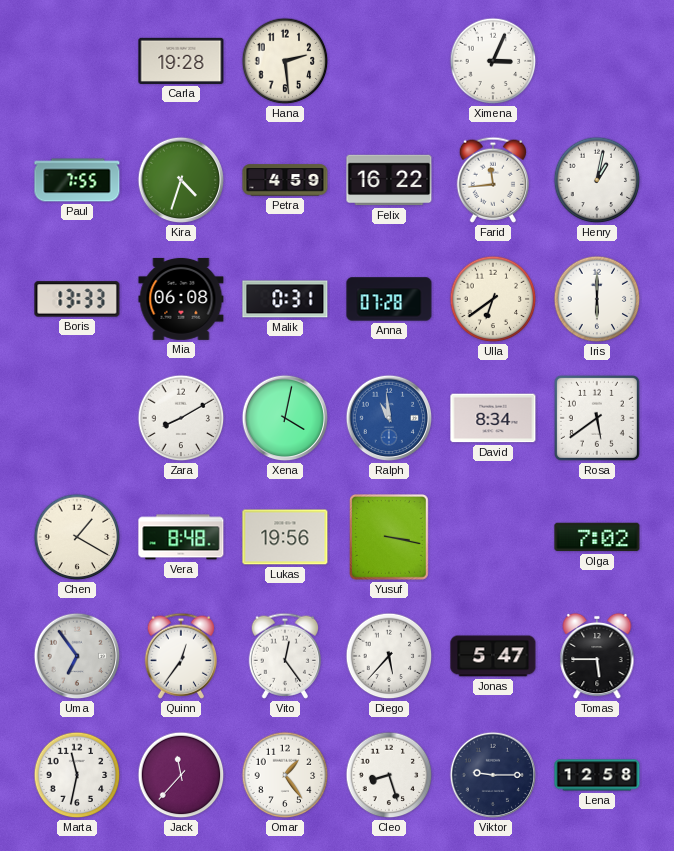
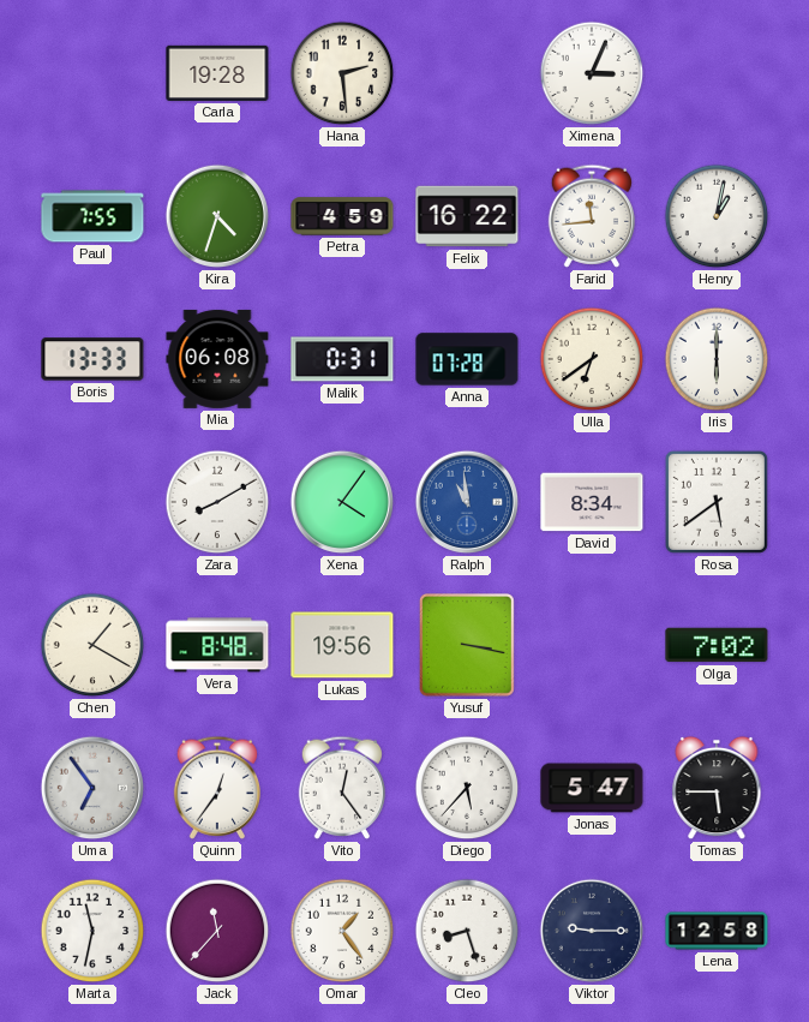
Xena: 4:02 -> 4:06 (342, 502)
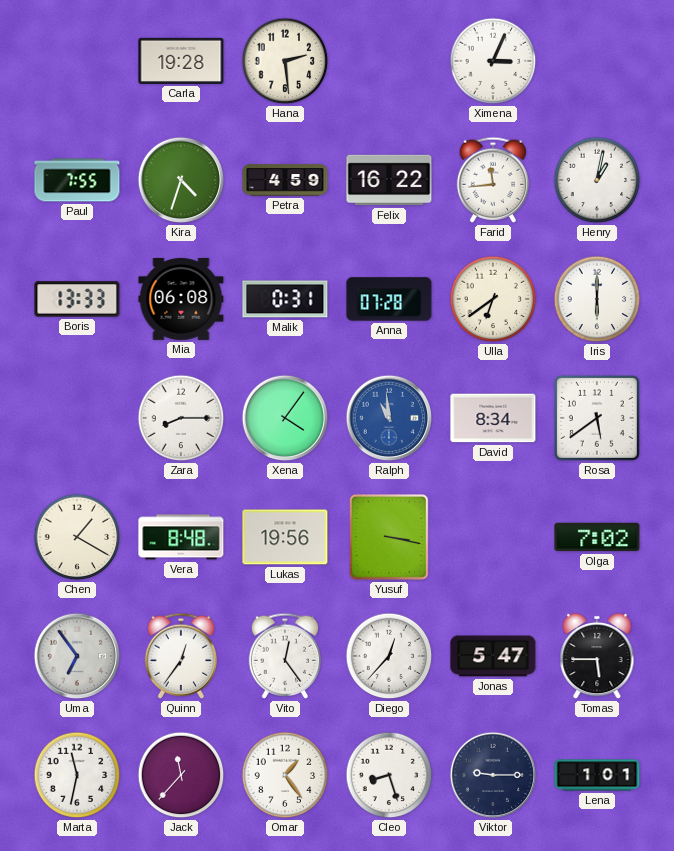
Zara: 8:10 -> 8:15 (181, 418)
Diego: 5:37 -> 12:37 (389, 656)
Lena: 12:58 -> 1:01 (597, 775)
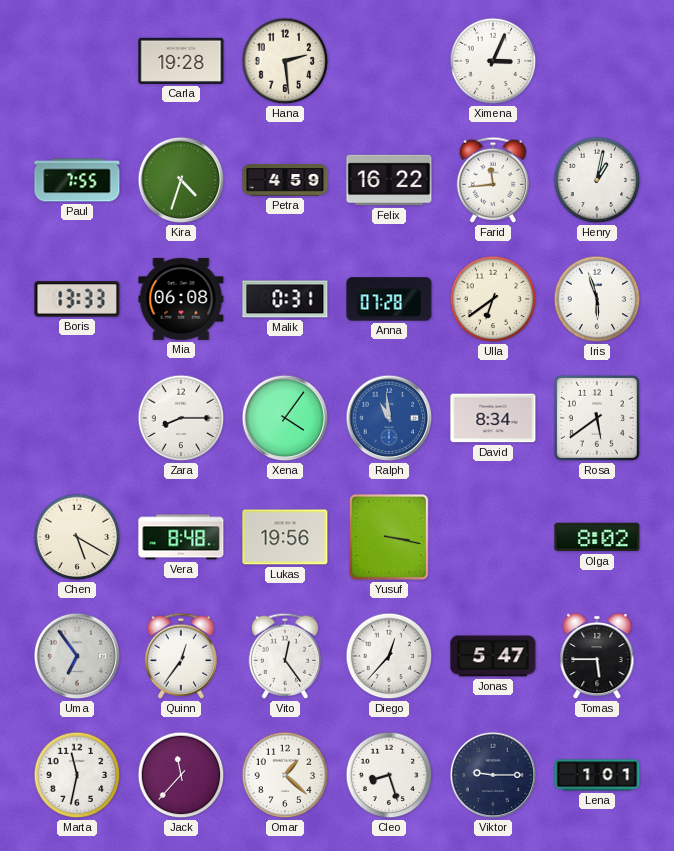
Iris: 6:00 -> 5:57 (597, 299)
Chen: 1:20 -> 5:20 (77, 537)
Olga: 7:02 -> 8:02 (597, 537)
Omar: 1:24 -> 1:22 (285, 775)
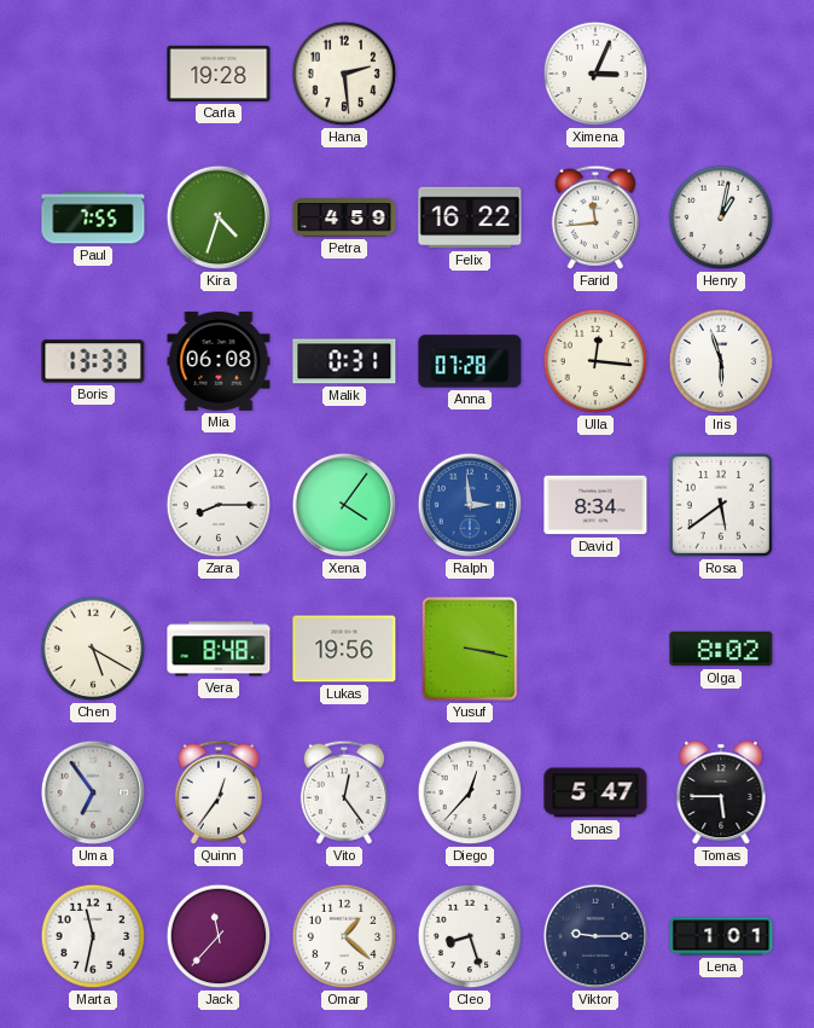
Ulla: 6:39 -> 12:16 (595, 361)
Ralph: 10:59 -> 2:59 (470, 505)
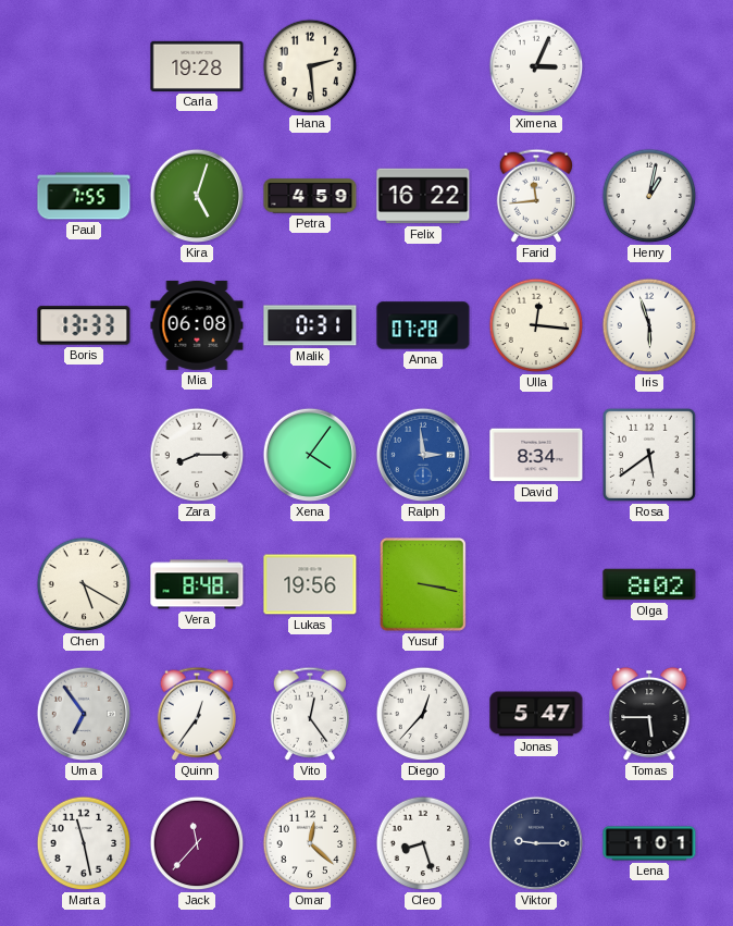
Kira: 4:33 -> 5:03 (197, 196)
Marta: 11:32 -> 11:28 (84, 843)
Omar: 1:22 -> 12:22 (310, 843)
